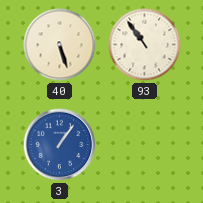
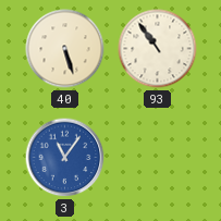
3: 1:06 -> 11:06 (65, 158)
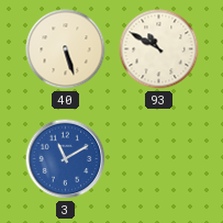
93: 10:54 -> 10:50 (159, 49)
3: 11:06 -> 11:10 (66, 159)
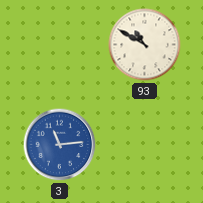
40: 5:27 -> none (66, 49)
3: 11:10 -> 11:14 (60, 145)
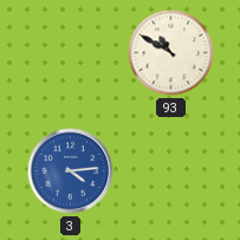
3: 11:14 -> 4:14 (71, 171)
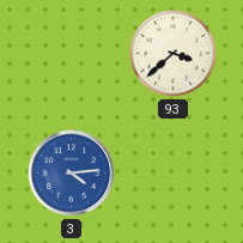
93: 10:50 -> 3:38 (174, 54)
